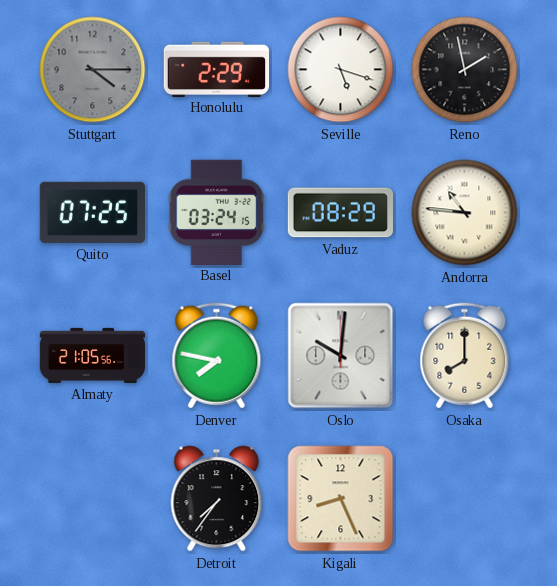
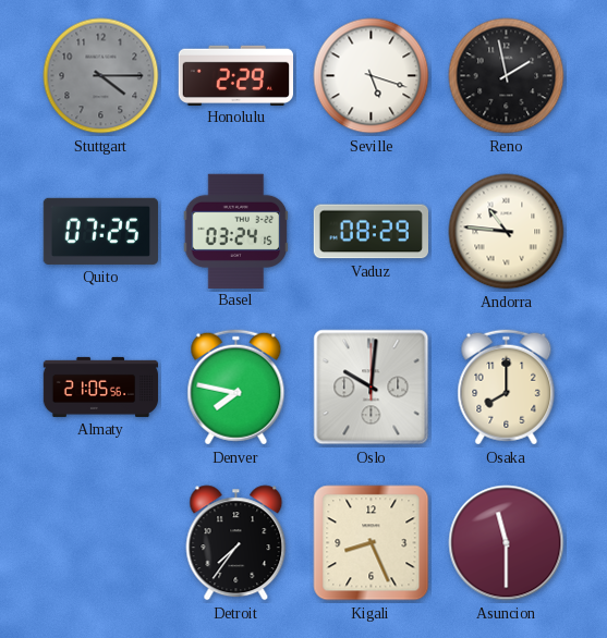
Asuncion: none -> 11:30 (507, 543)
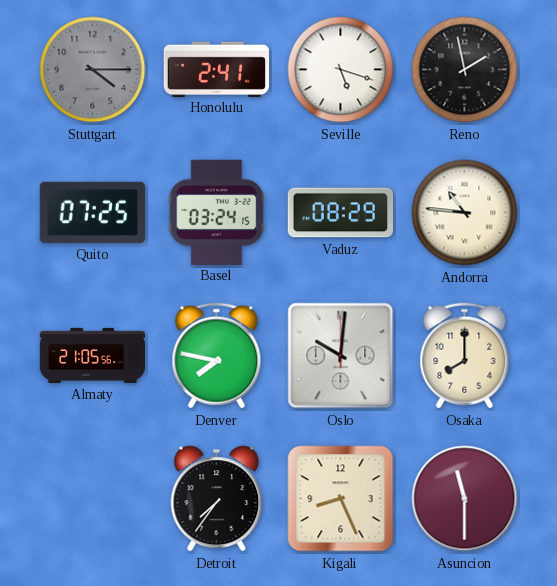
Honolulu: 2:29 -> 2:41 (216, 69)
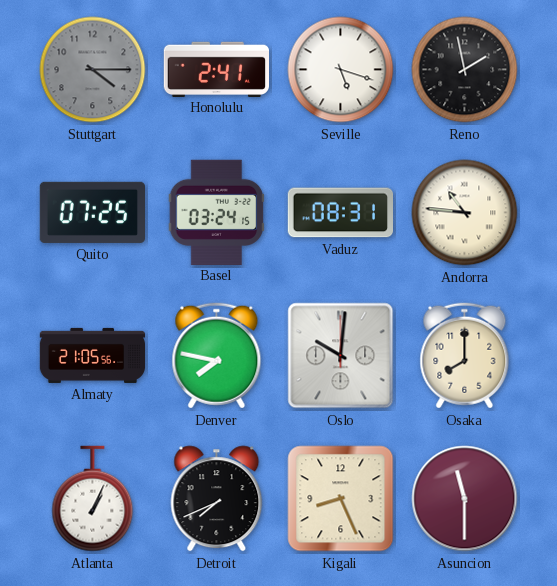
Vaduz: 08:29 -> 08:31 (340, 213)
Atlanta: none -> 1:04 (93, 499)
Detroit: 7:36 -> 7:41 (217, 499)
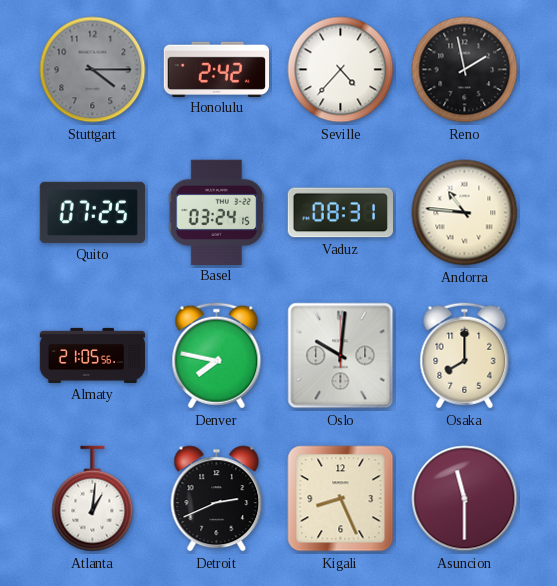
Honolulu: 2:41 -> 2:42 (216, 69)
Seville: 5:18 -> 4:37 (341, 70)
Atlanta: 1:04 -> 1:01 (93, 499)
Detroit: 7:41 -> 2:41 (217, 499)
